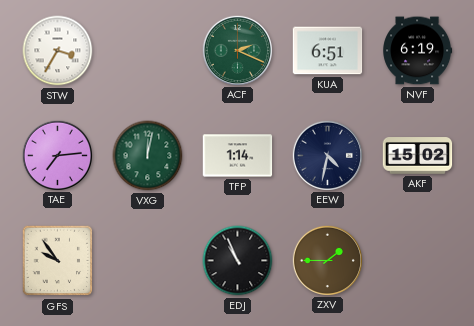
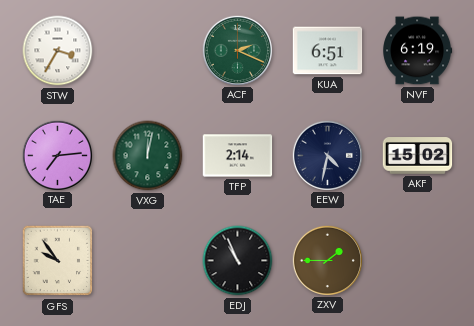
TFP: 1:14 -> 2:14 (238, 156)
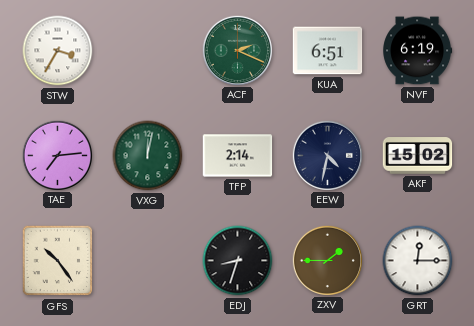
GFS: 9:54 -> 10:24 (58, 261)
EDJ: 10:56 -> 8:33 (238, 261)
GRT: none -> 12:15 (418, 261)
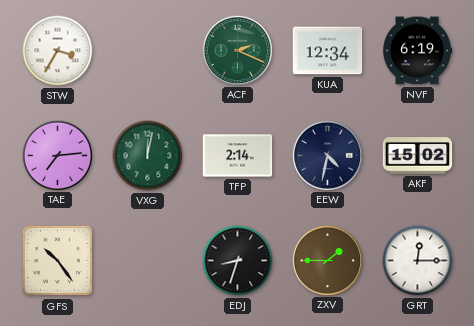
KUA: 6:51 -> 12:34 (328, 51)
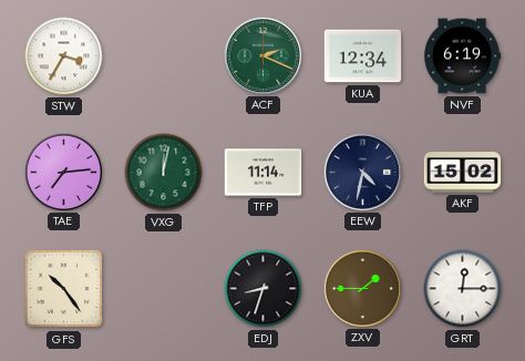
TFP: 2:14 -> 11:14 (264, 173)
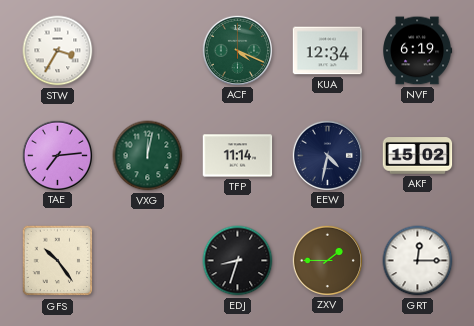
ACF: 2:19 -> 4:19 (237, 50)
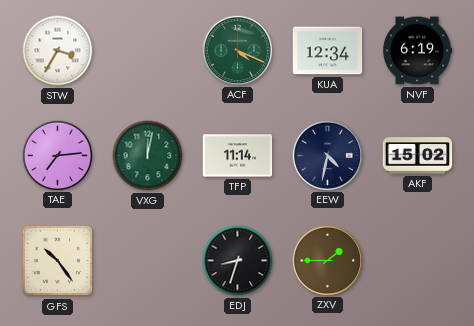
GRT: 12:15 -> none (418, 261)
